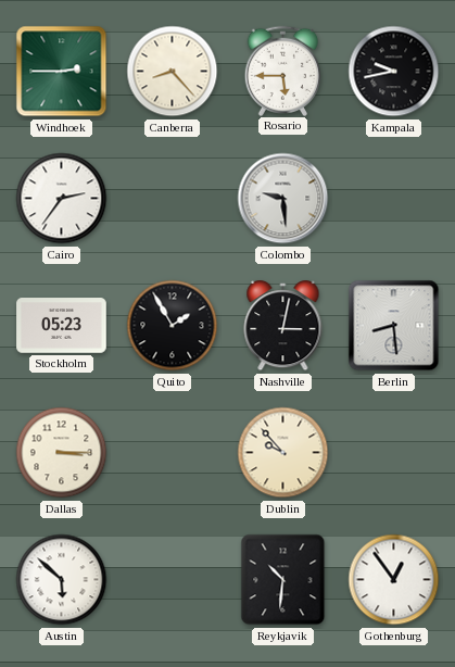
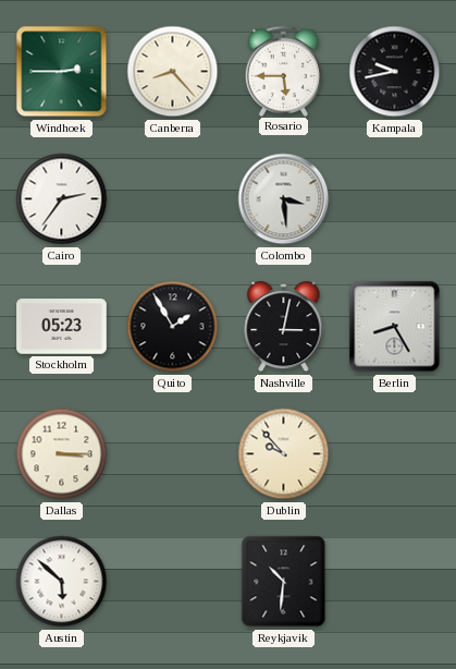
Colombo: 9:29 -> 3:29 (284, 199)
Berlin: 8:29 -> 8:25 (395, 327)
Gothenburg: 12:54 -> none (394, 580)
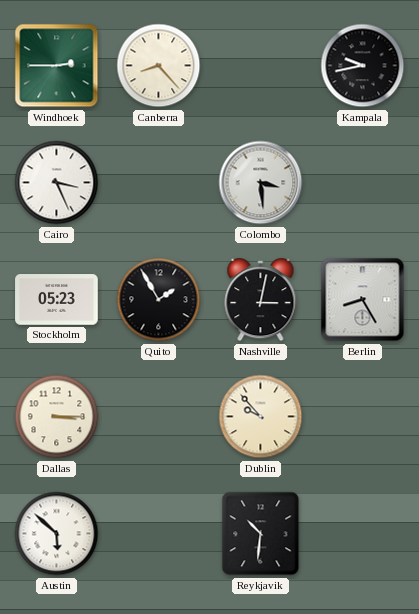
Rosario: 5:45 -> none (284, 71)
Cairo: 2:36 -> 3:26 (57, 183)
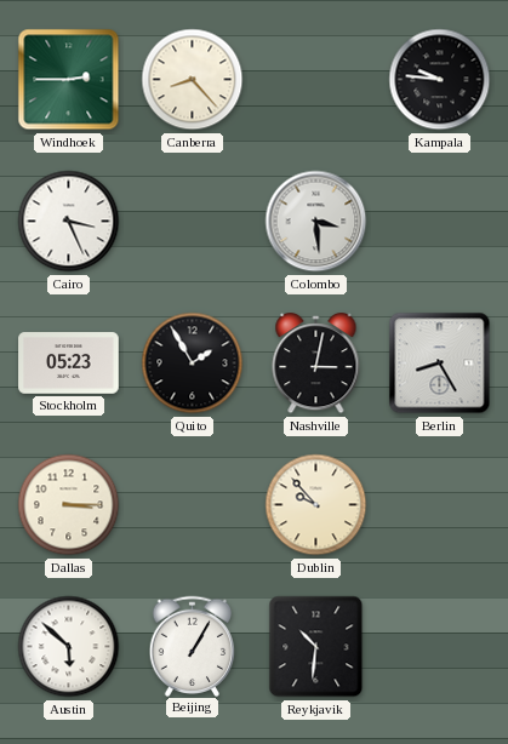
Kampala: 9:43 -> 9:46 (440, 80)
Beijing: none -> 1:05 (193, 646)
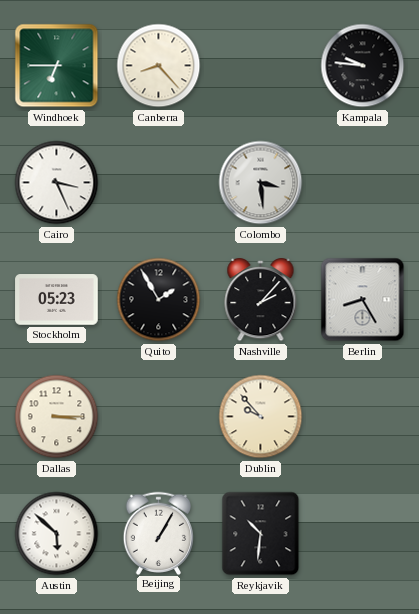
Windhoek: 2:45 -> 6:45 (57, 66)
Nashville: 3:02 -> 2:07 (261, 301)
